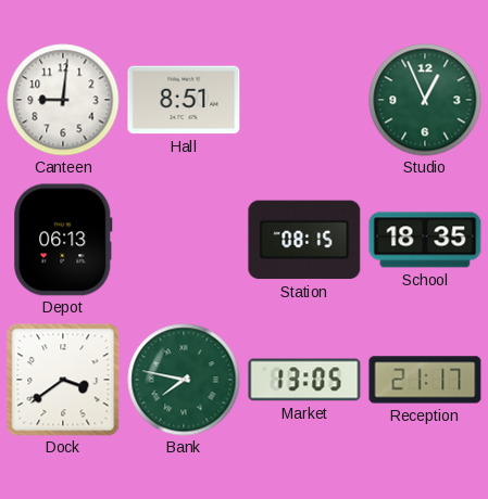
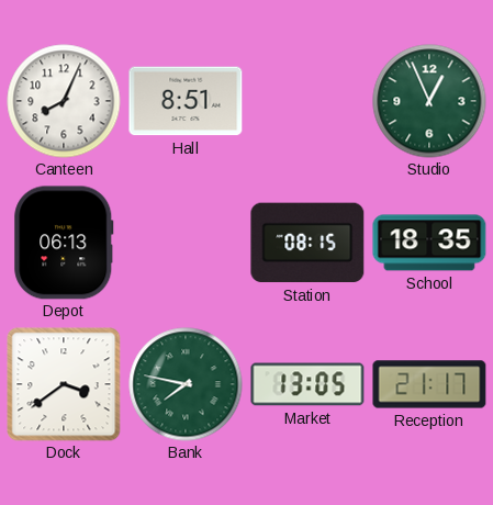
Canteen: 9:01 -> 8:04 (64, 101)
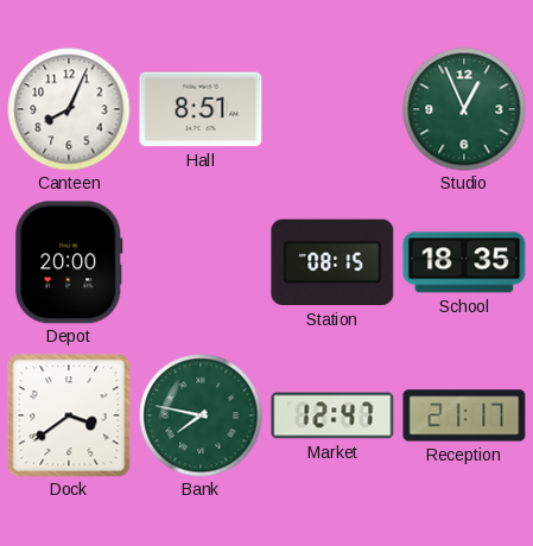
Depot: 06:13 -> 20:00 (69, 262)
Market: 13:05 -> 12:47 (332, 415)
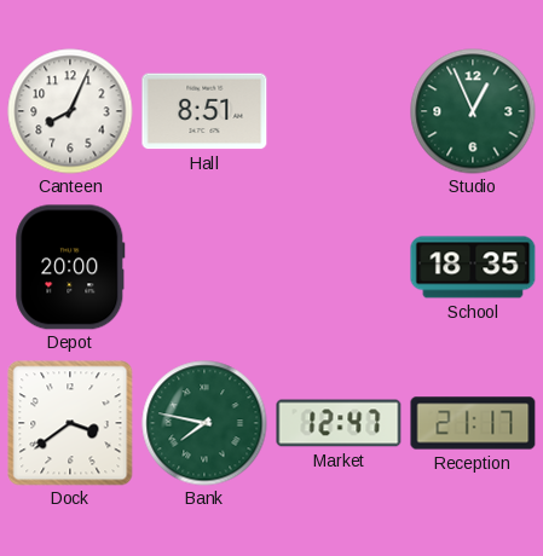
Station: 08:15 -> none (332, 262)
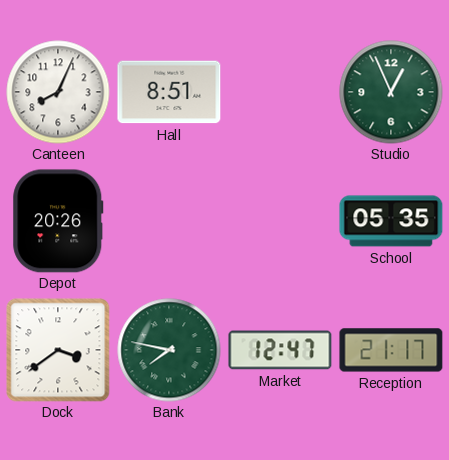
Depot: 20:00 -> 20:26 (58, 221)
School: 18:35 -> 05:35 (391, 221)
